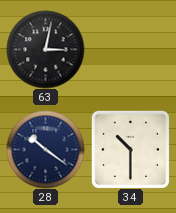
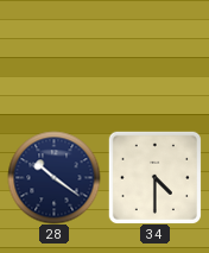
63: 3:02 -> none (45, 49)
34: 10:30 -> 4:30 (154, 177)
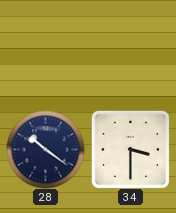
34: 4:30 -> 3:30 (130, 149)
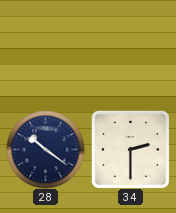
34: 3:30 -> 2:30 (130, 149)
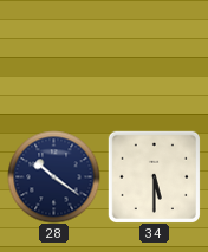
34: 2:30 -> 5:30 (154, 176)
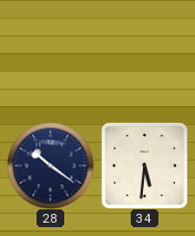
34: 5:30 -> 5:31 (144, 165)
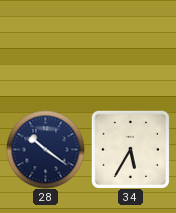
34: 5:31 -> 5:35 (130, 149)
